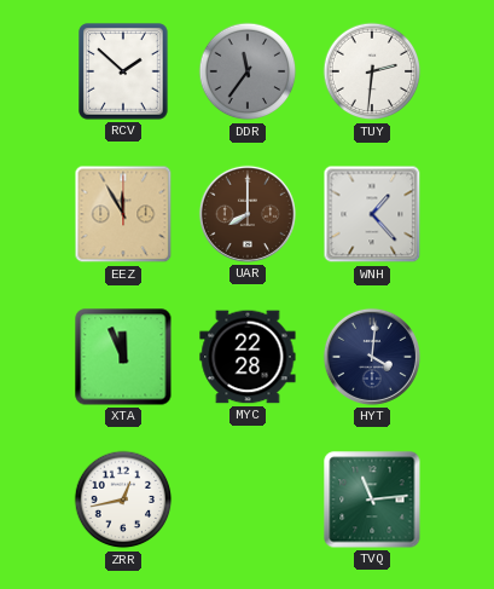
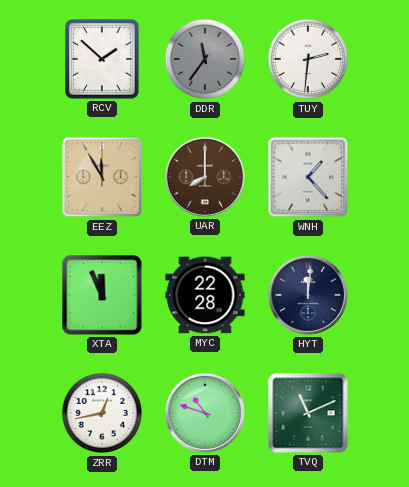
HYT: 4:01 -> 12:01 (308, 295)
DTM: none -> 10:48 (205, 413)
TVQ: 11:14 -> 11:11 (308, 413)
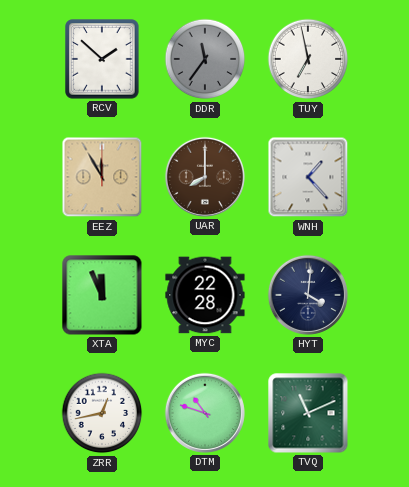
TUY: 2:31 -> 6:58 (308, 59)
HYT: 12:01 -> 4:01 (308, 295)
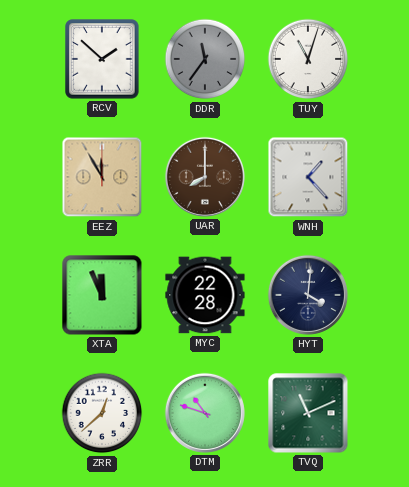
TUY: 6:58 -> 11:03 (308, 59)
ZRR: 12:43 -> 12:38 (102, 413)
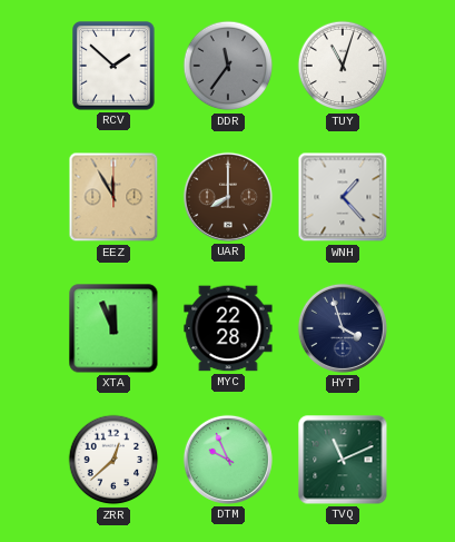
HYT: 4:01 -> 3:57 (343, 328)
DTM: 10:48 -> 9:56 (228, 460)
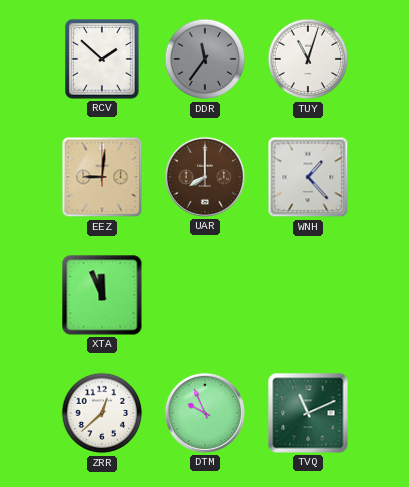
EEZ: 11:55 -> 9:01 (102, 177)
MYC: 22:28 -> none (228, 328)
HYT: 3:57 -> none (343, 328)
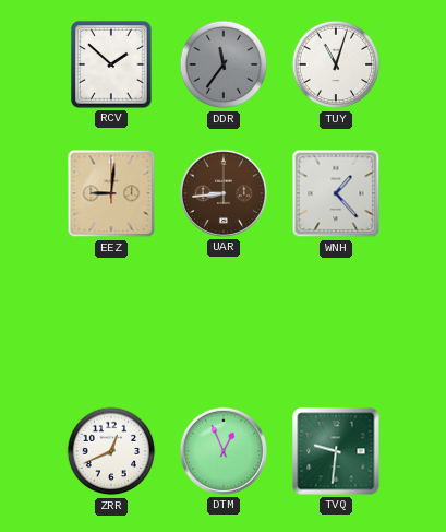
UAR: 8:00 -> 8:44 (224, 193)
XTA: 11:56 -> none (102, 295)
ZRR: 12:38 -> 12:41 (111, 451)
DTM: 9:56 -> 12:56 (224, 451)
TVQ: 11:11 -> 9:31 (336, 451)
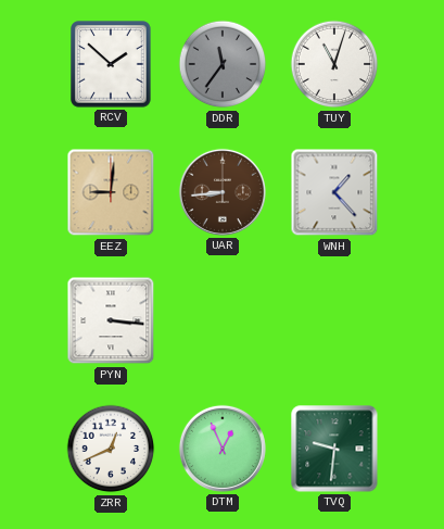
PYN: none -> 3:16 (111, 320)
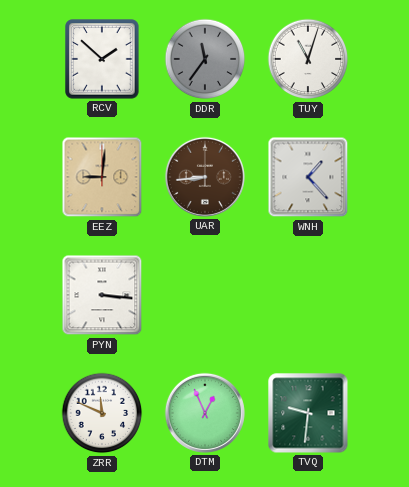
ZRR: 12:41 -> 11:49 (102, 413)
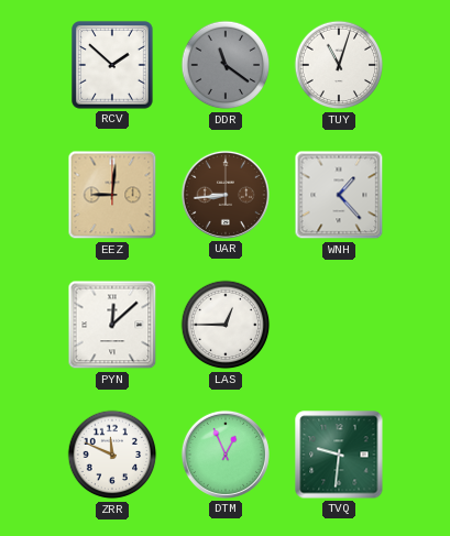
DDR: 11:36 -> 11:21 (226, 65)
PYN: 3:16 -> 12:08 (112, 325)
LAS: none -> 12:45 (226, 325)
